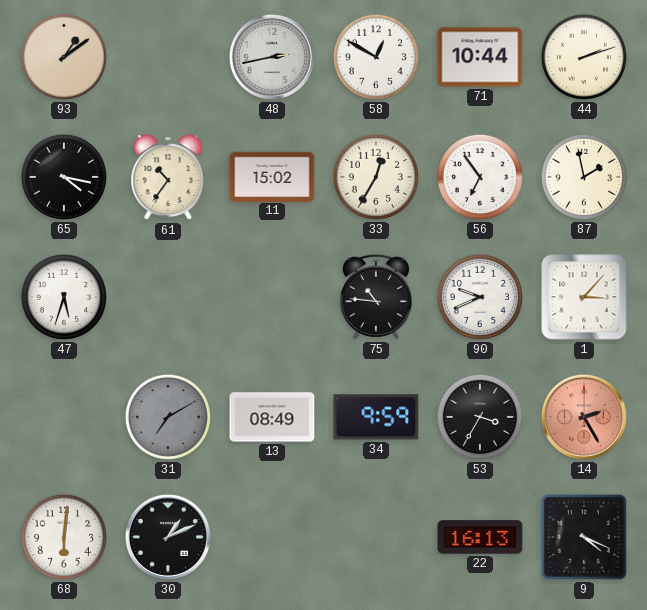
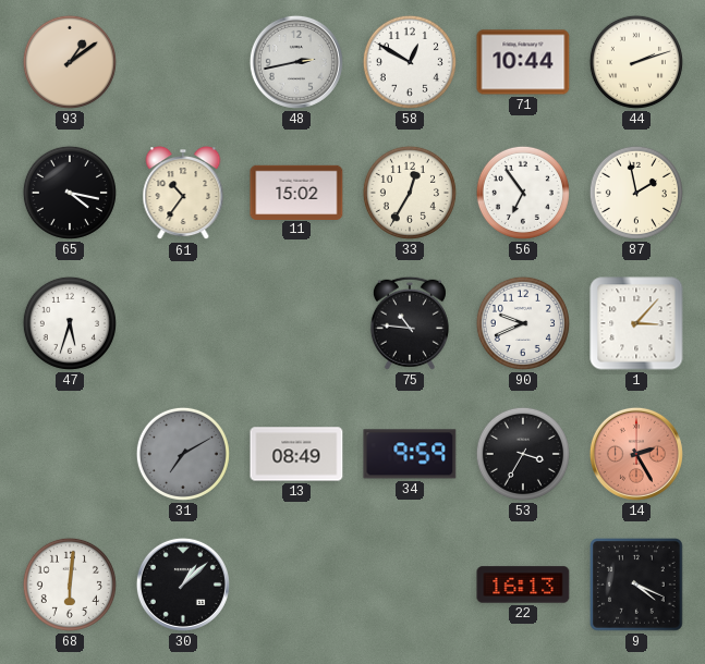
30: 1:11 -> 1:08 (183, 585)
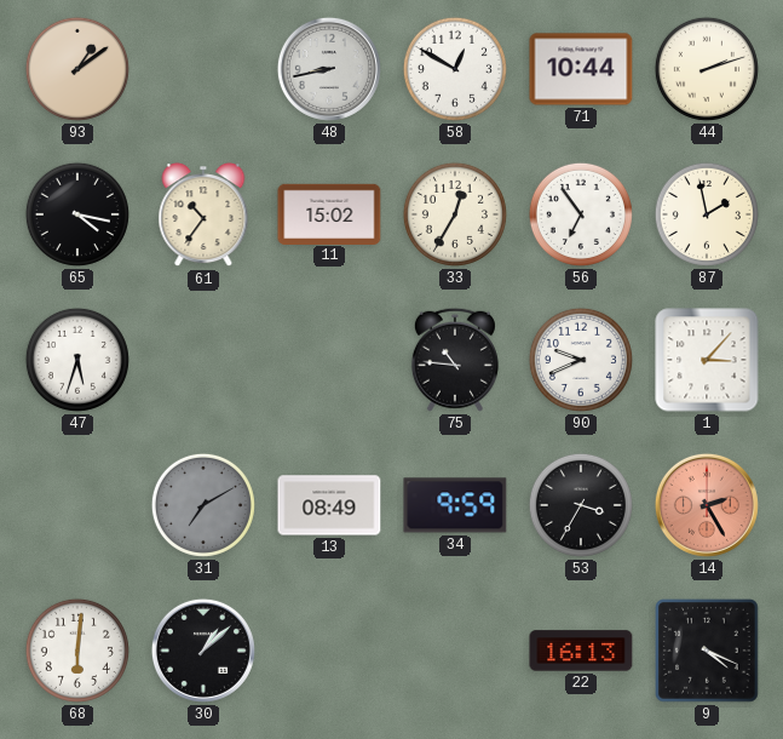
48: 2:43 -> 8:43 (329, 69)
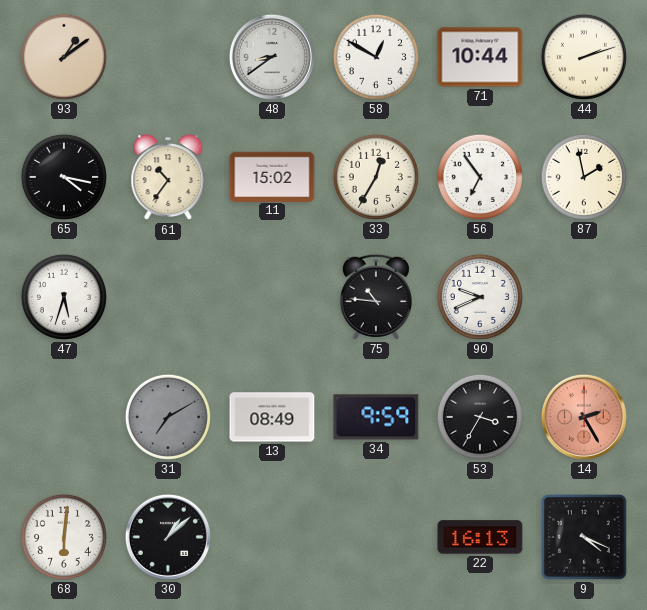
48: 8:43 -> 8:39 (272, 57)
1: 3:07 -> none (707, 360)
